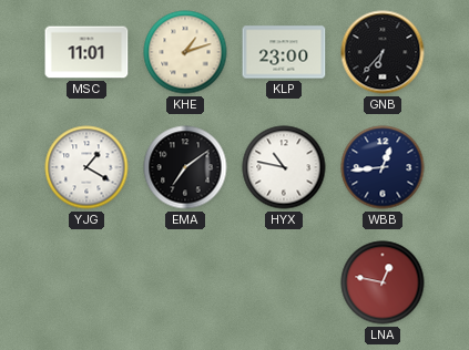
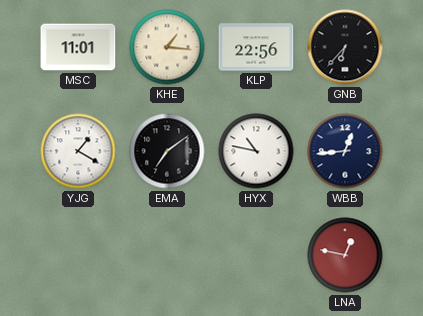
KHE: 1:12 -> 1:16 (167, 47)
KLP: 23:00 -> 22:56 (256, 47)
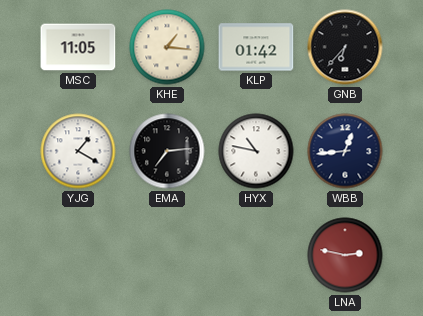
MSC: 11:01 -> 11:05 (78, 47)
KLP: 22:56 -> 01:42 (256, 47)
EMA: 7:09 -> 7:14 (167, 151)
LNA: 12:47 -> 2:47 (345, 255)
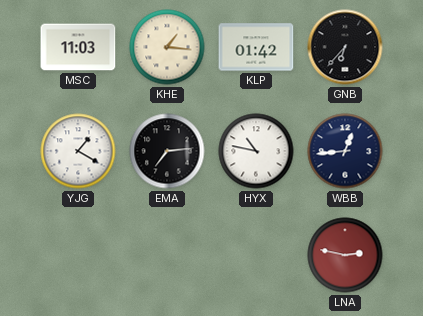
MSC: 11:05 -> 11:03 (78, 47)
